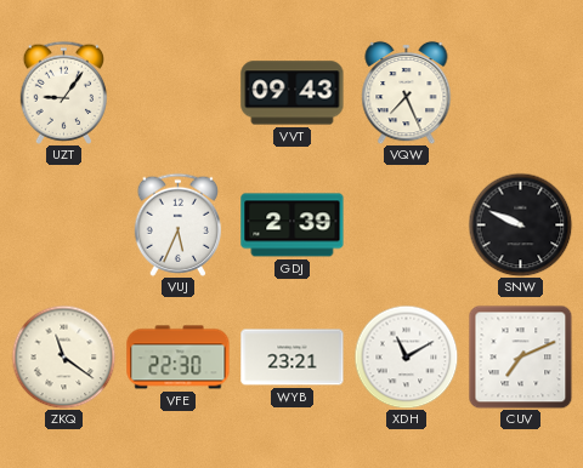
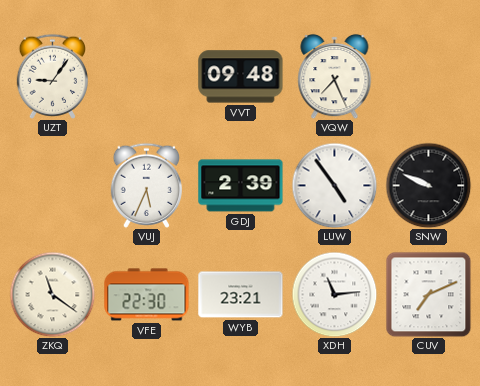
VVT: 09:43 -> 09:48 (241, 77)
LUW: none -> 4:54 (334, 185)
XDH: 11:10 -> 11:14 (334, 294)
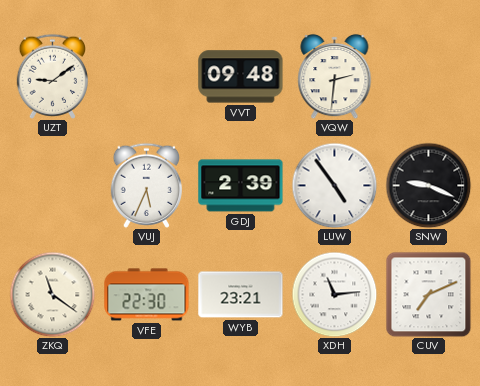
UZT: 9:06 -> 9:09 (52, 76)
VQW: 7:26 -> 2:31 (335, 76)
SNW: 9:49 -> 9:19 (428, 185)
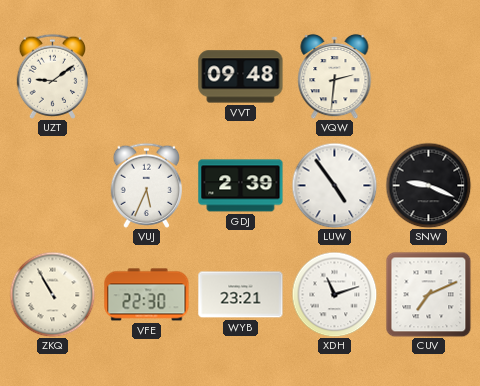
ZKQ: 11:21 -> 10:55 (52, 294)
XDH: 11:14 -> 11:12 (334, 294)
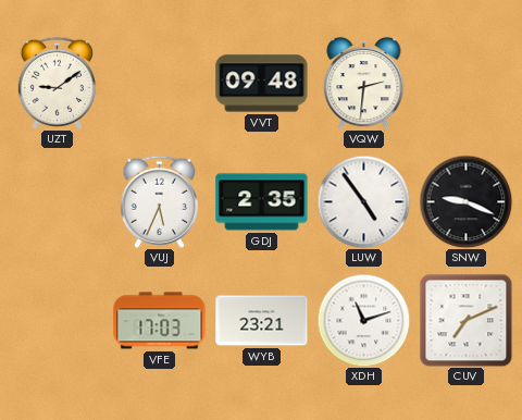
GDJ: 2:39 -> 2:35 (262, 202)
ZKQ: 10:55 -> none (52, 294)
VFE: 22:30 -> 17:03 (160, 321)
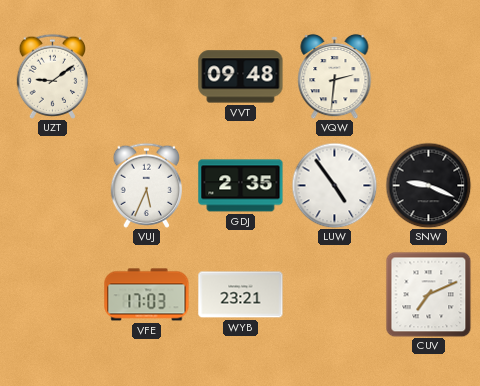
XDH: 11:12 -> none (363, 320)
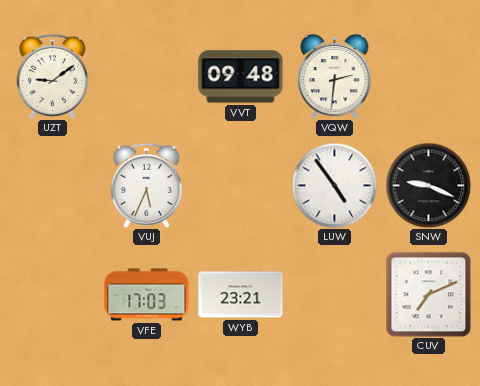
GDJ: 2:35 -> none (241, 186)
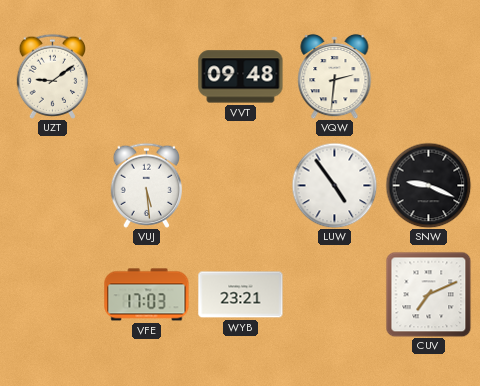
VUJ: 5:34 -> 5:29 (146, 185)
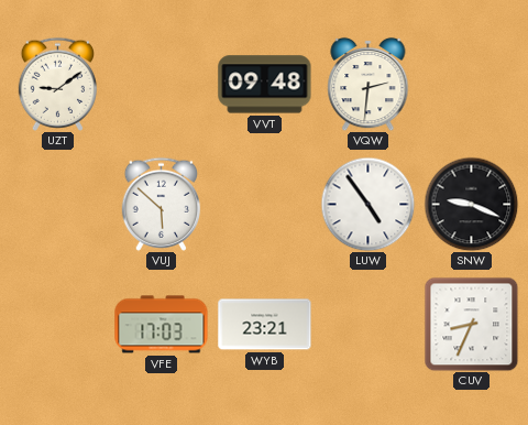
VUJ: 5:29 -> 5:52 (161, 204)
CUV: 7:11 -> 8:34 (471, 324)
